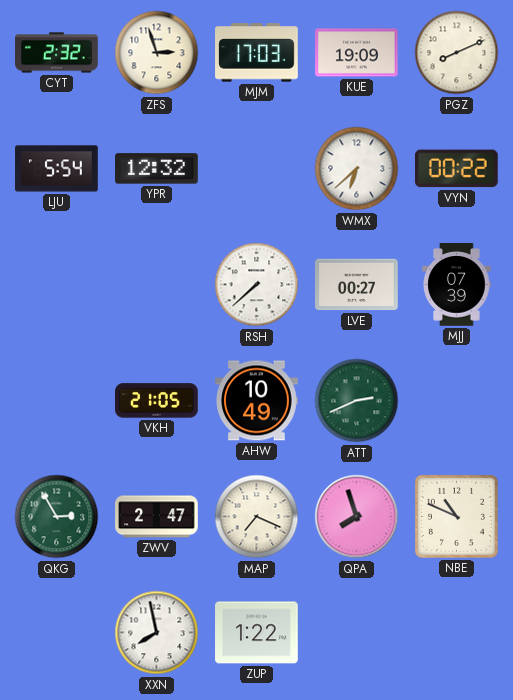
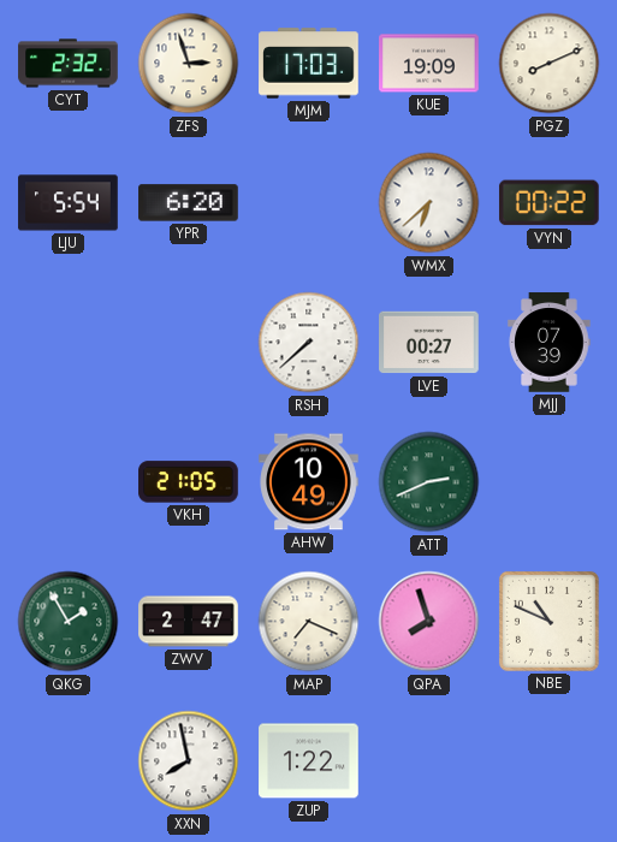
YPR: 12:32 -> 6:20 (189, 203)
QKG: 2:55 -> 1:55 (69, 622)
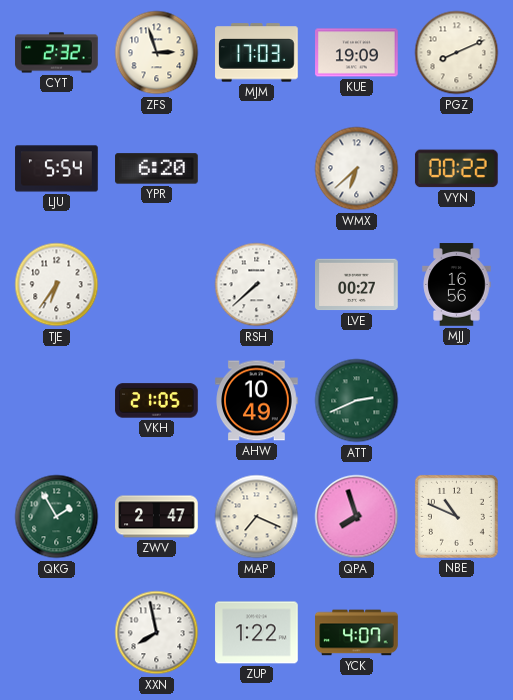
TJE: none -> 6:36 (57, 285)
MJJ: 07:39 -> 16:56 (457, 285)
YCK: none -> 4:07 (357, 633)
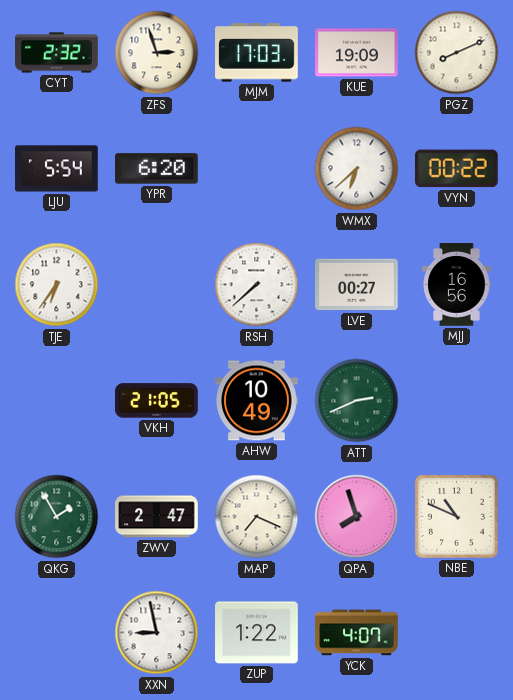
XXN: 7:58 -> 8:58 (157, 633)
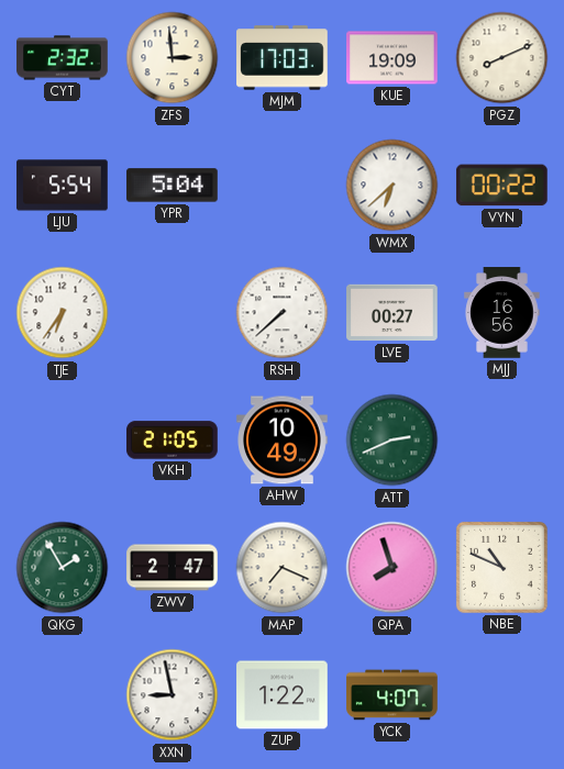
ZFS: 2:57 -> 2:59 (173, 58)
YPR: 6:20 -> 5:04 (173, 186)
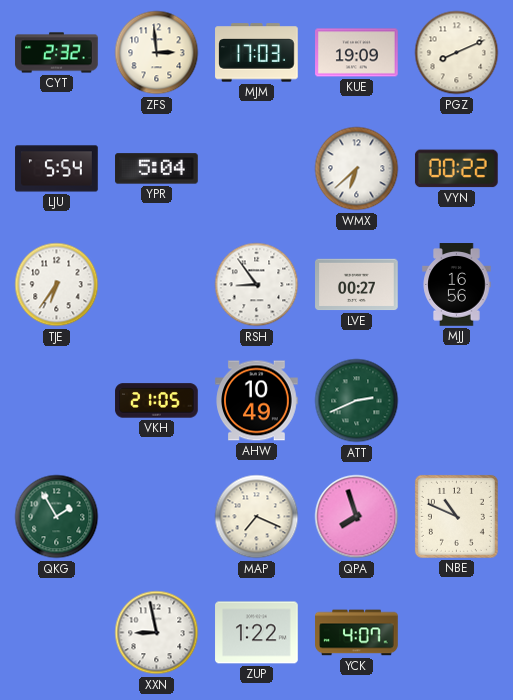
RSH: 7:38 -> 8:54 (257, 285)
ZWV: 2:47 -> none (173, 568)
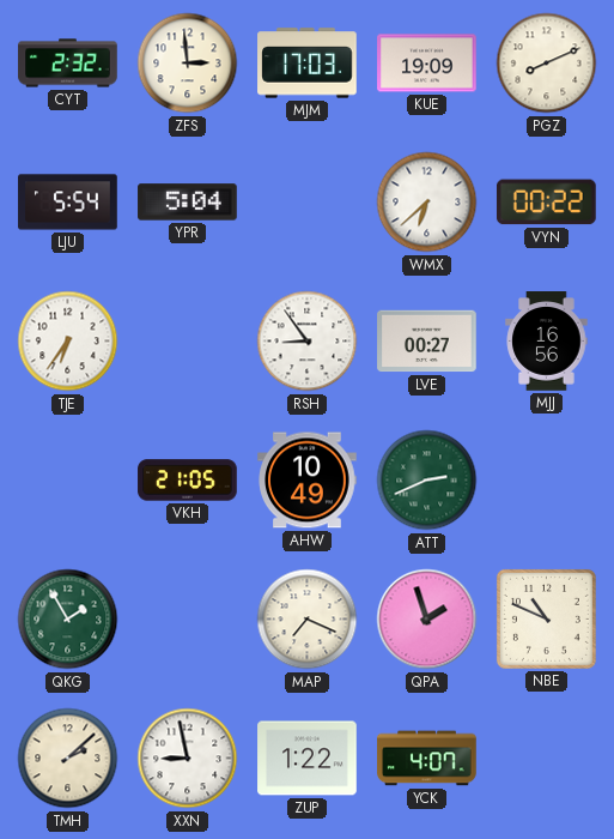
QPA: 7:57 -> 1:57 (427, 620)
TMH: none -> 2:08 (68, 759)
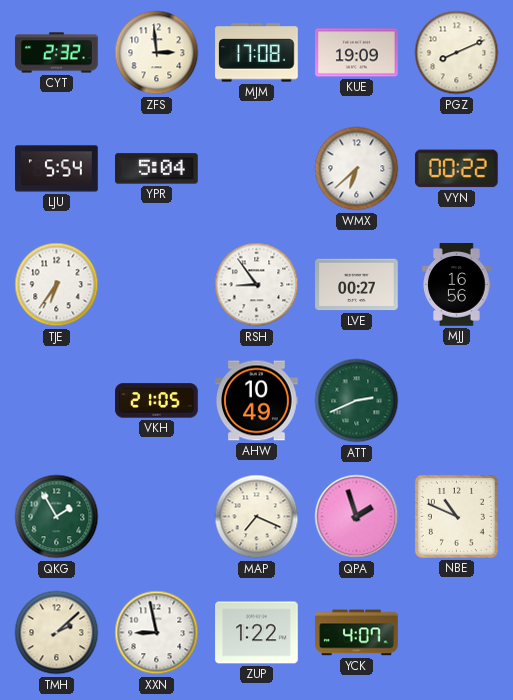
MJM: 17:03 -> 17:08 (257, 53)
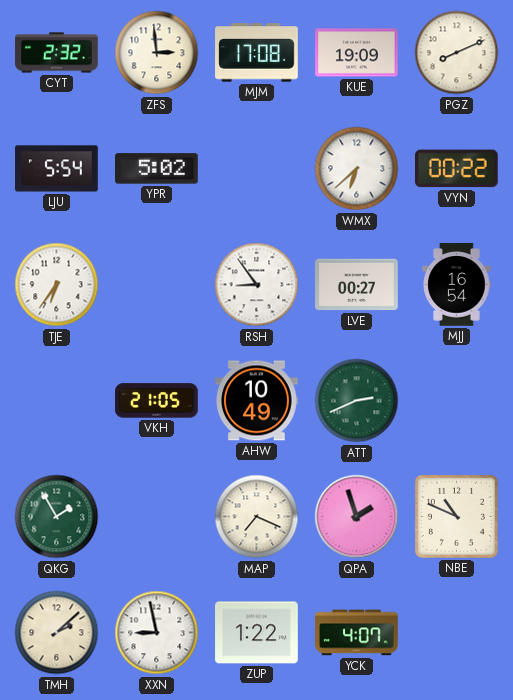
YPR: 5:04 -> 5:02 (157, 169)
MJJ: 16:56 -> 16:54 (457, 285)
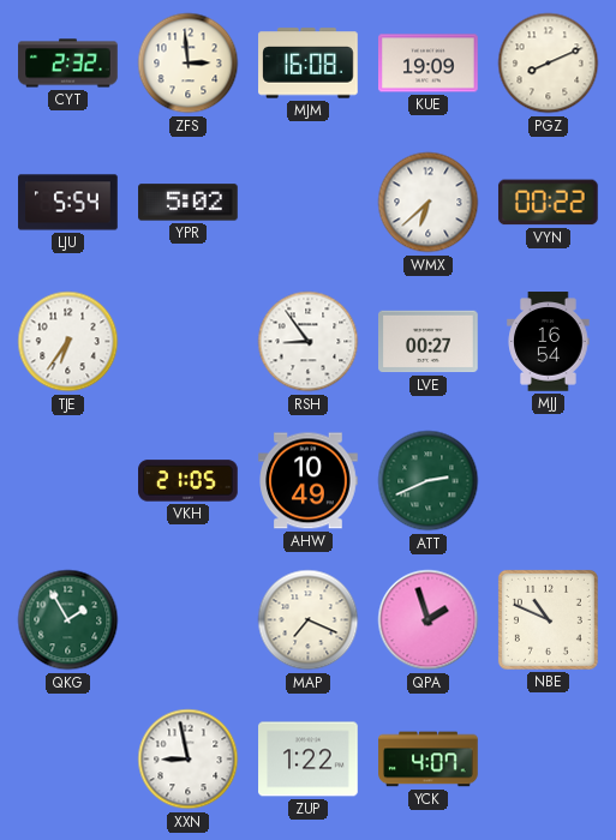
MJM: 17:08 -> 16:08 (309, 64)
TMH: 2:08 -> none (57, 633)
